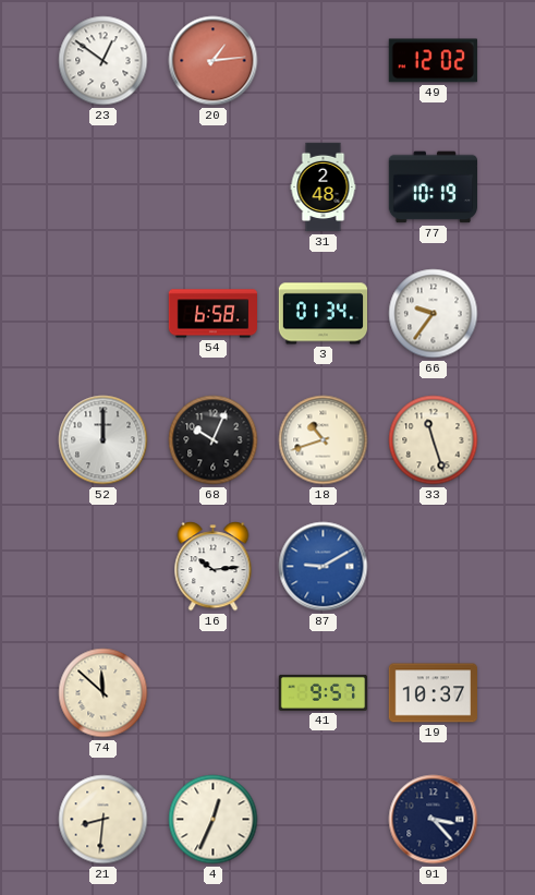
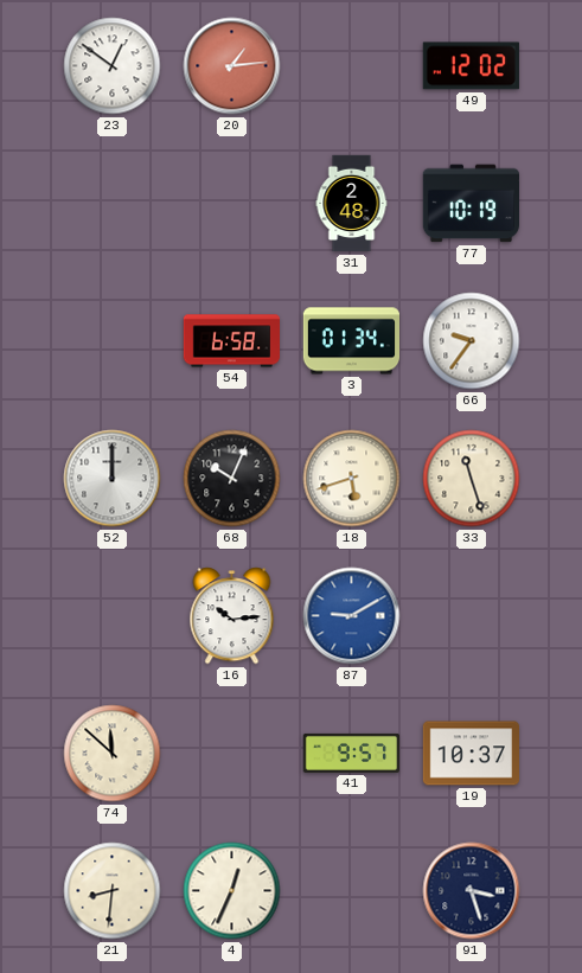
18: 10:42 -> 5:42 (352, 479)
91: 3:23 -> 3:27 (472, 891)
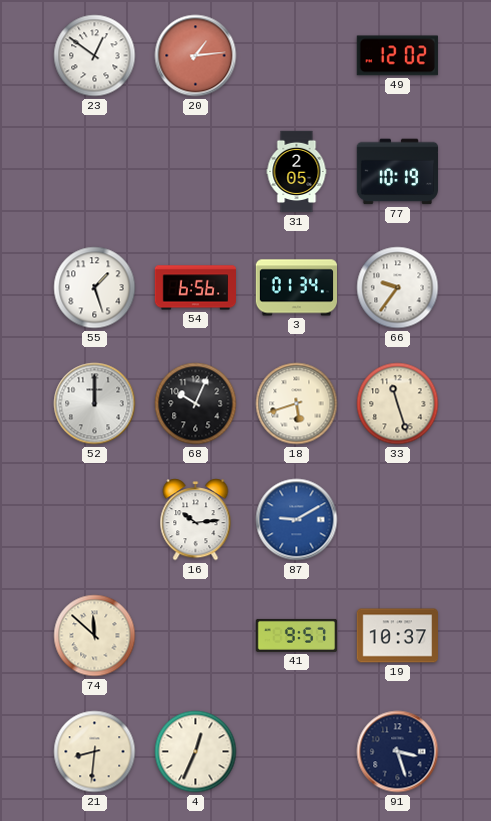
31: 2:48 -> 2:05 (297, 172)
55: none -> 1:27 (95, 288)
54: 6:58 -> 6:56 (195, 288)
